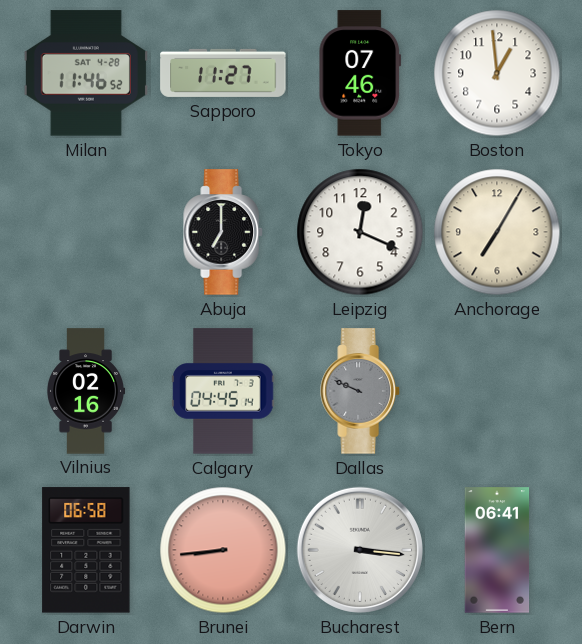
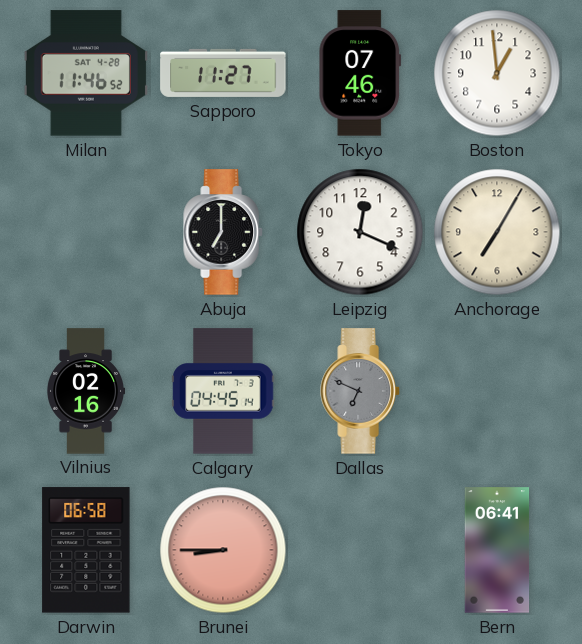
Dallas: 9:49 -> 6:49 (360, 391)
Brunei: 8:44 -> 8:45 (223, 550)
Bucharest: 3:16 -> none (360, 550)
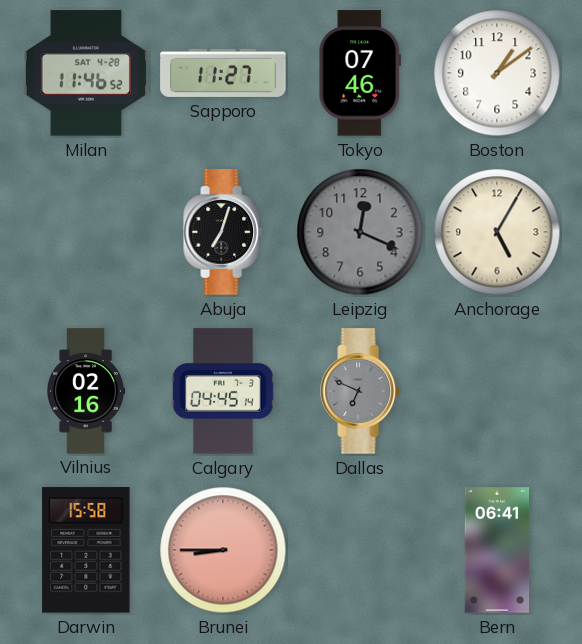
Boston: 12:59 -> 1:09 (497, 73)
Abuja: 7:00 -> 7:03 (223, 232)
Leipzig dial: white -> grey (360, 232)
Anchorage: 7:05 -> 5:05 (497, 232)
Darwin: 06:58 -> 15:58 (86, 550)
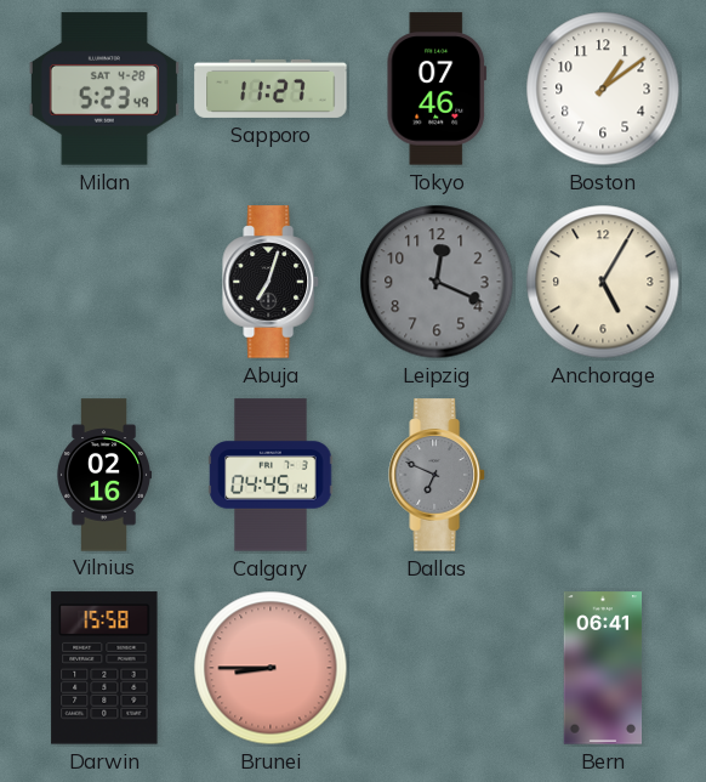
Milan: 11:46 -> 5:23 (104, 89)
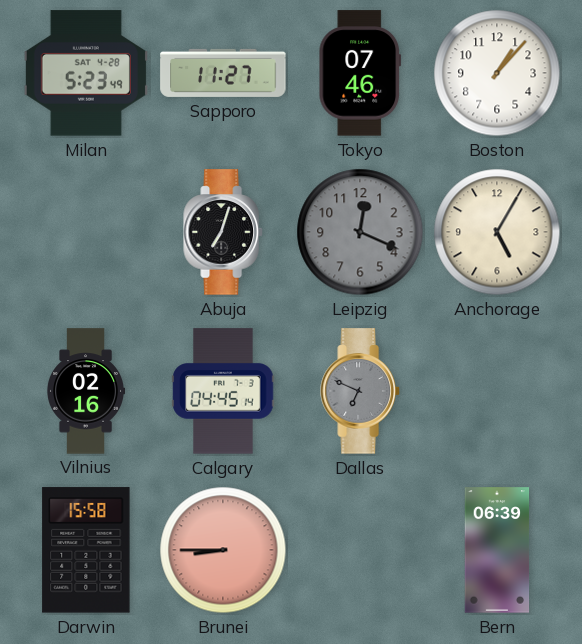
Boston: 1:09 -> 1:07 (497, 73)
Bern: 06:41 -> 06:39 (497, 550)
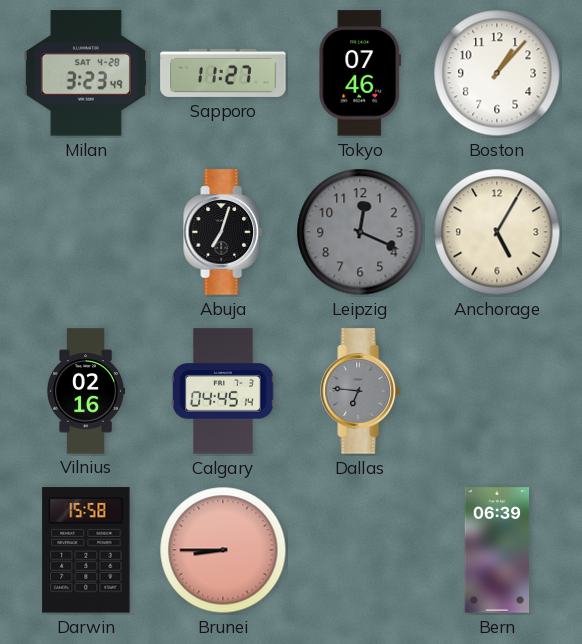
Milan: 5:23 -> 3:23 (86, 73)
Dallas: 6:49 -> 6:46 (360, 391)
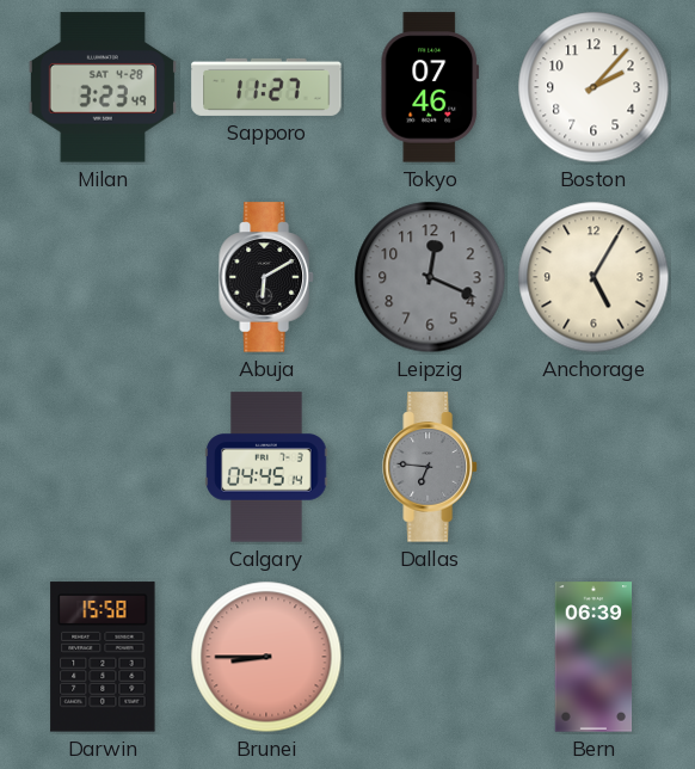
Boston: 1:07 -> 2:07 (593, 87)
Abuja: 7:03 -> 6:10 (266, 277)
Vilnius: 02:16 -> none (86, 391)
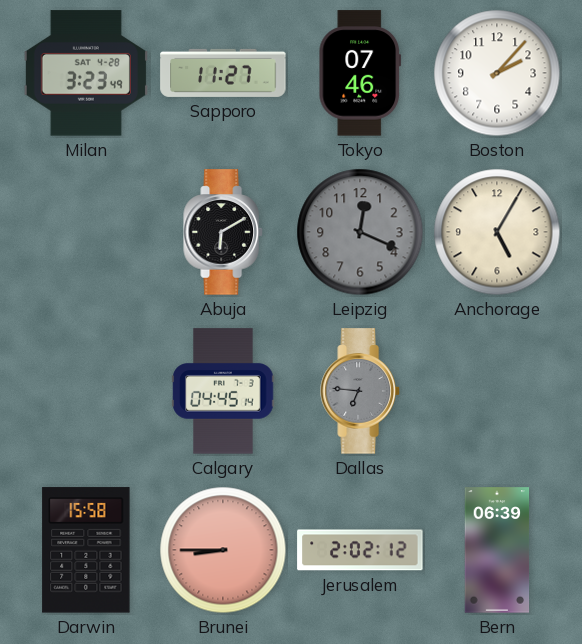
Jerusalem: none -> 2:02 (360, 550)
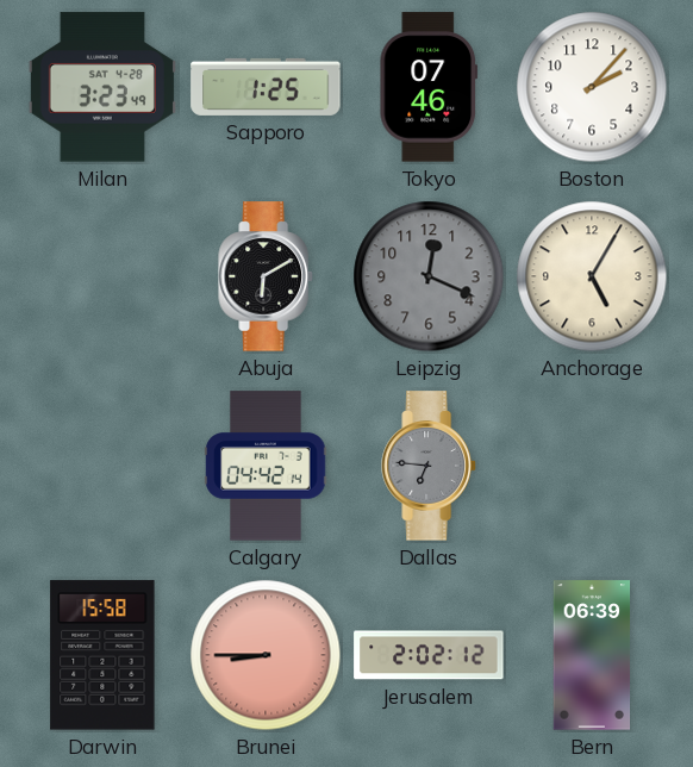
Sapporo: 11:27 -> 1:25 (266, 87)
Calgary: 04:45 -> 04:42 (266, 466)
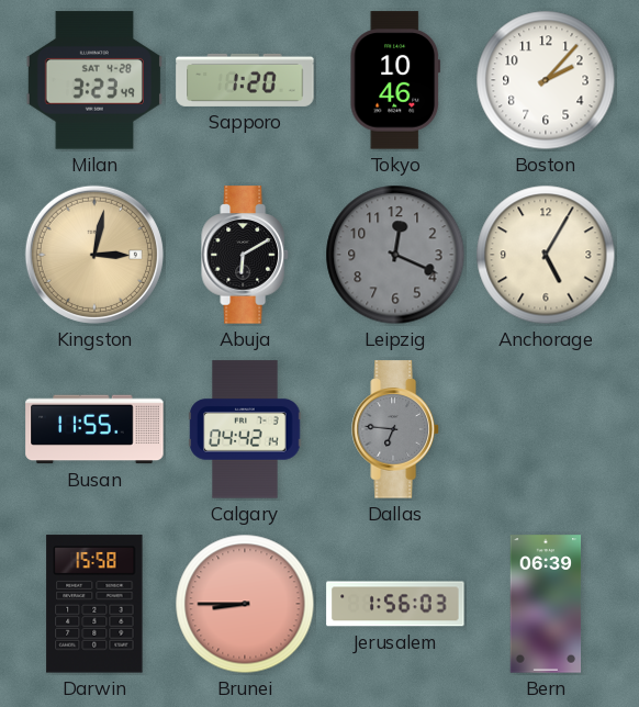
Sapporo: 1:25 -> 1:20 (245, 80)
Tokyo: 07:46 -> 10:46 (395, 80)
Kingston: none -> 3:02 (94, 255)
Busan: none -> 11:55 (94, 429)
Jerusalem: 2:02 -> 1:56 (395, 604)
